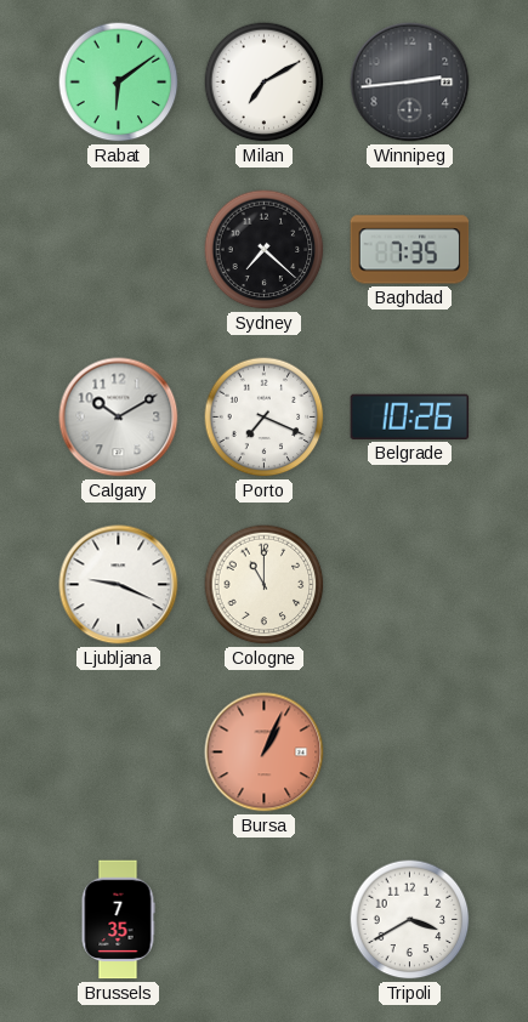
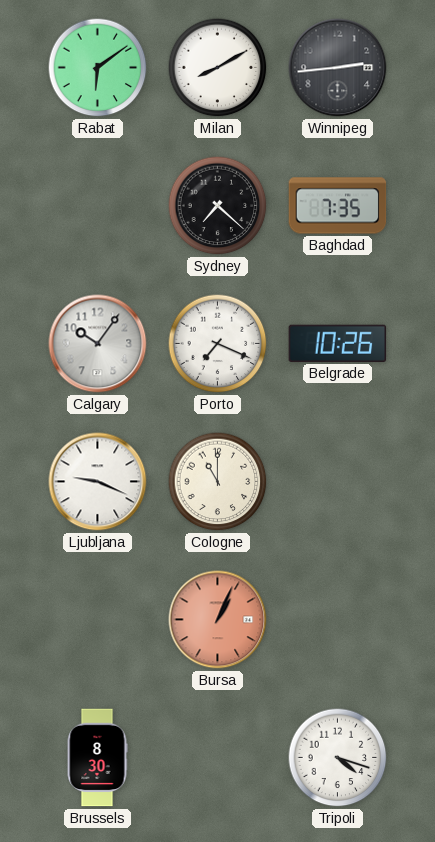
Milan: 7:10 -> 8:10 (218, 68)
Calgary: 10:10 -> 10:06 (98, 344)
Brussels: 7:35 -> 8:30 (97, 758)
Tripoli: 3:40 -> 4:18 (338, 758)
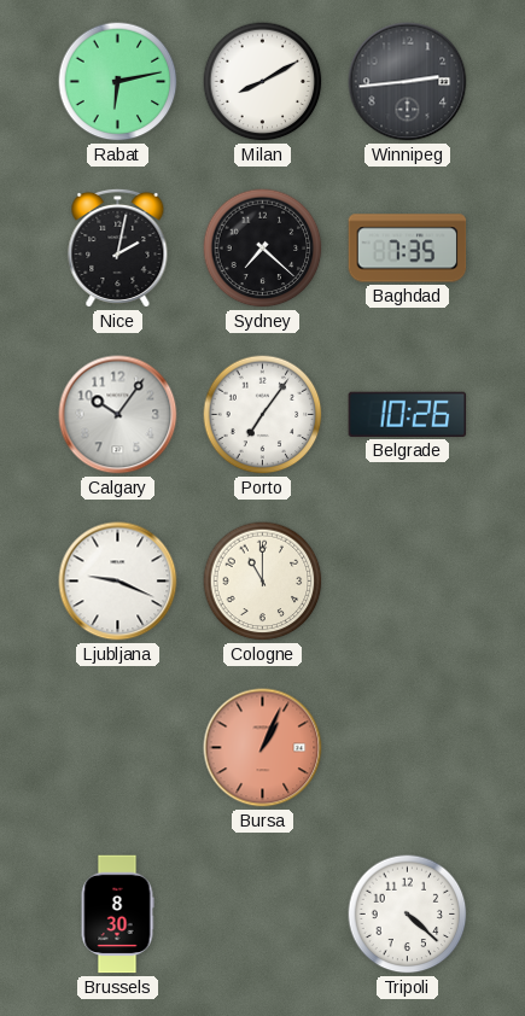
Rabat: 6:09 -> 6:13 (118, 82)
Nice: none -> 2:02 (118, 247)
Porto: 7:19 -> 7:06 (263, 415)
Tripoli: 4:18 -> 4:22 (408, 915)
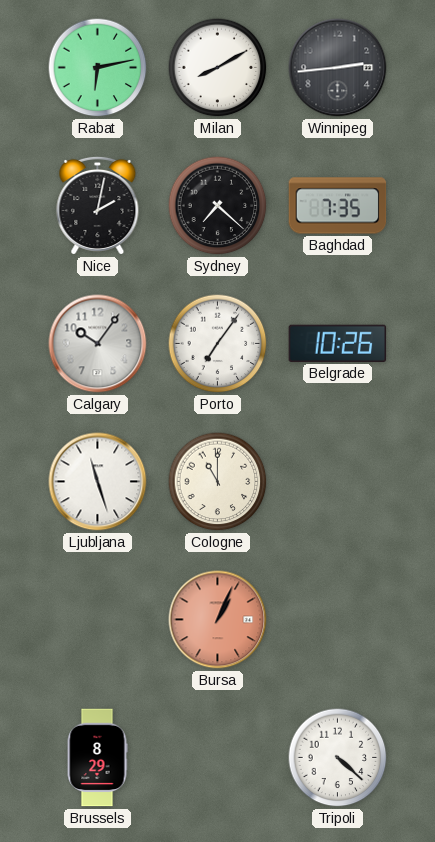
Ljubljana: 9:19 -> 11:27 (98, 482)
Brussels: 8:30 -> 8:29 (97, 758)
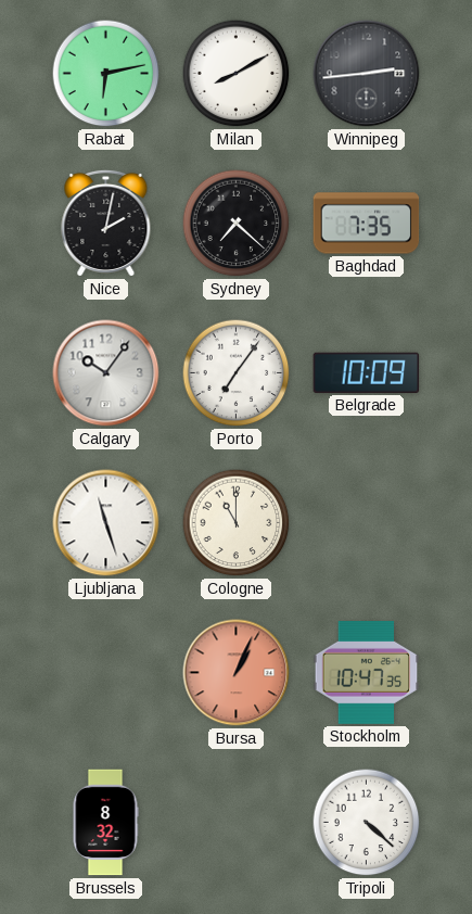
Belgrade: 10:26 -> 10:09 (367, 372)
Stockholm: none -> 10:47 (367, 673)
Brussels: 8:29 -> 8:32 (105, 823)
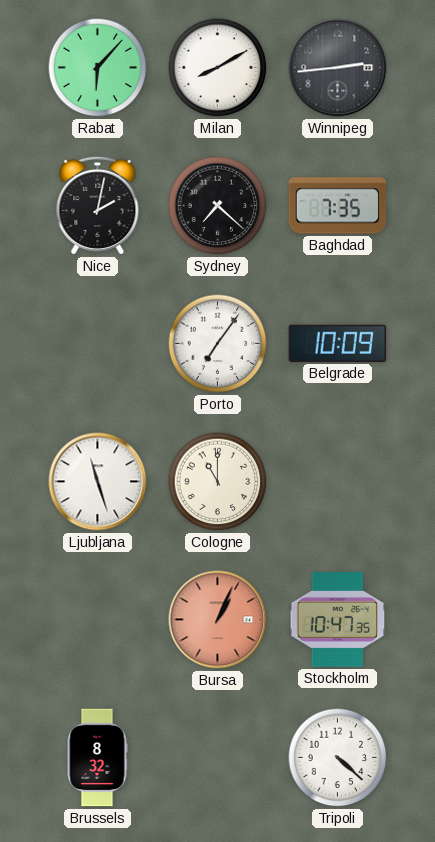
Rabat: 6:13 -> 6:07 (98, 68)
Calgary: 10:06 -> none (106, 373)
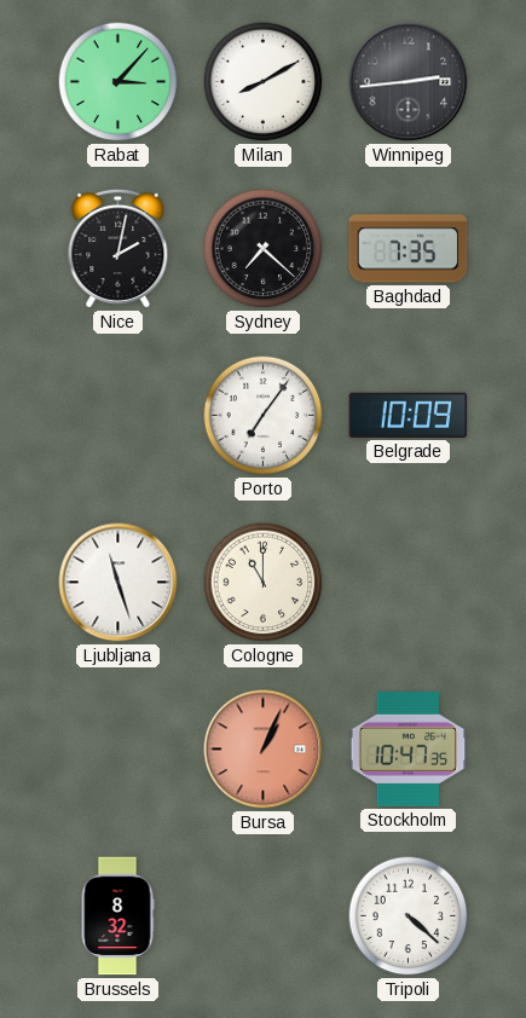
Rabat: 6:07 -> 3:07 (119, 82)
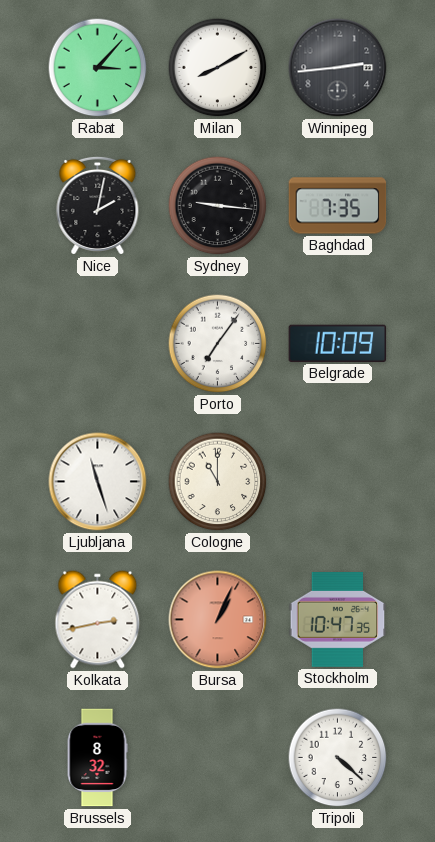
Sydney: 7:22 -> 9:16 (218, 206)
Kolkata: none -> 2:43 (98, 620)
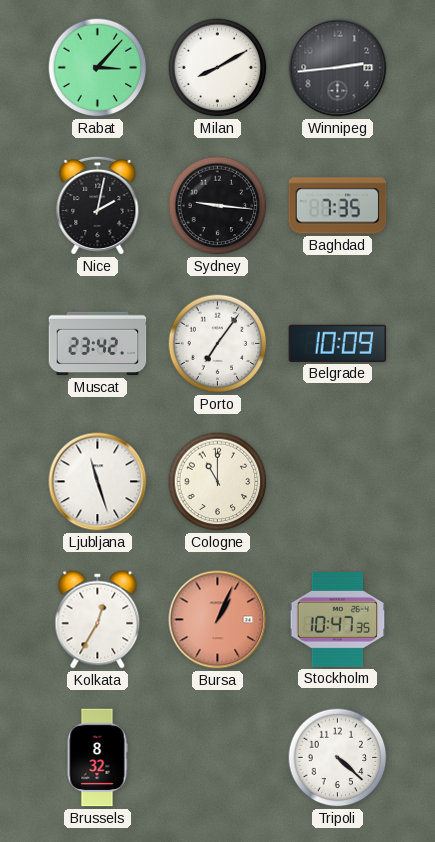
Muscat: none -> 23:42 (98, 344)
Kolkata: 2:43 -> 12:35 (98, 620)
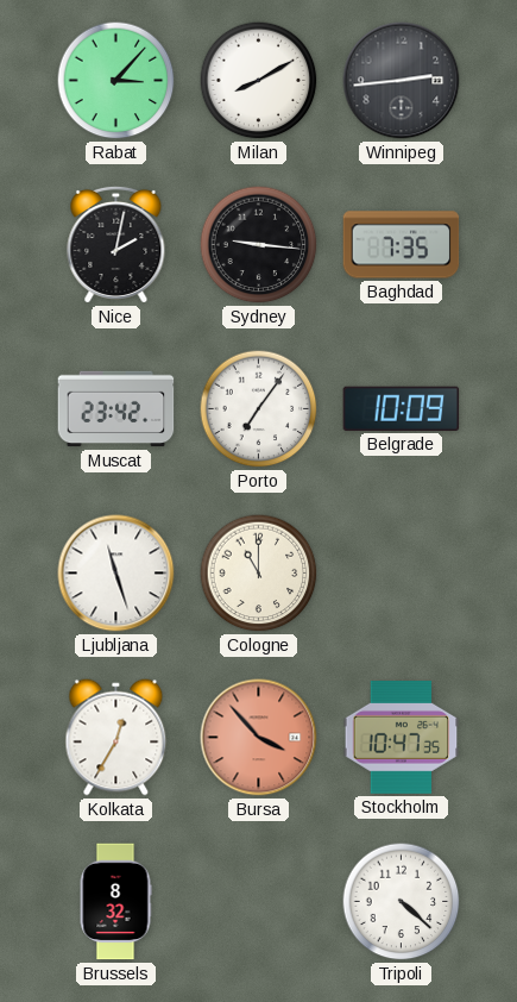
Bursa: 1:04 -> 3:53 (259, 738)
